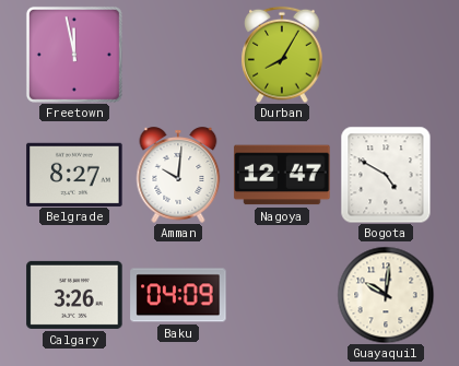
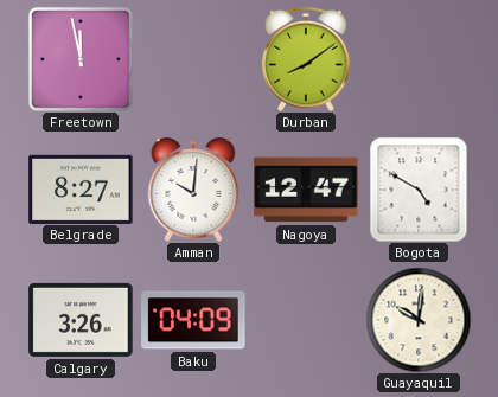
Durban: 8:05 -> 8:09 (306, 59)
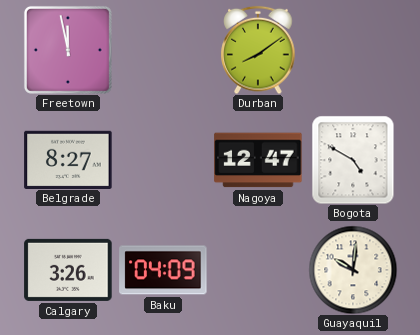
Amman: 10:01 -> none (193, 190)
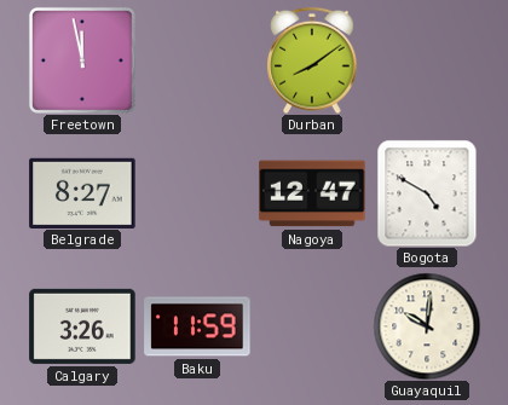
Baku: 04:09 -> 11:59 (197, 326)
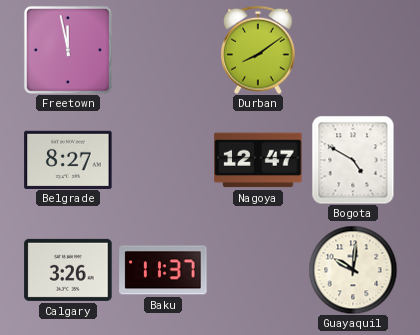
Baku: 11:59 -> 11:37 (163, 270)
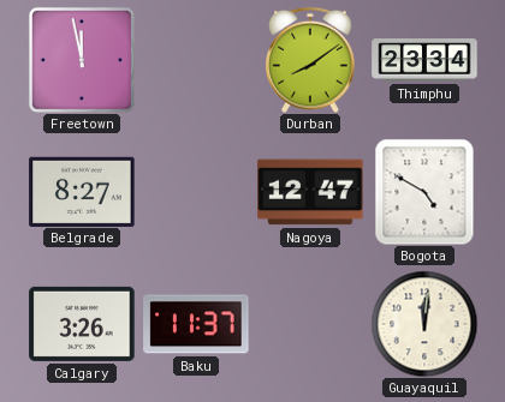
Thimphu: none -> 23:34 (424, 60)
Guayaquil: 10:01 -> 12:01 (424, 324)
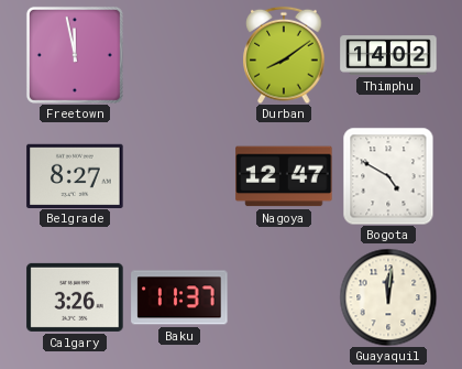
Thimphu: 23:34 -> 14:02 (388, 55)
